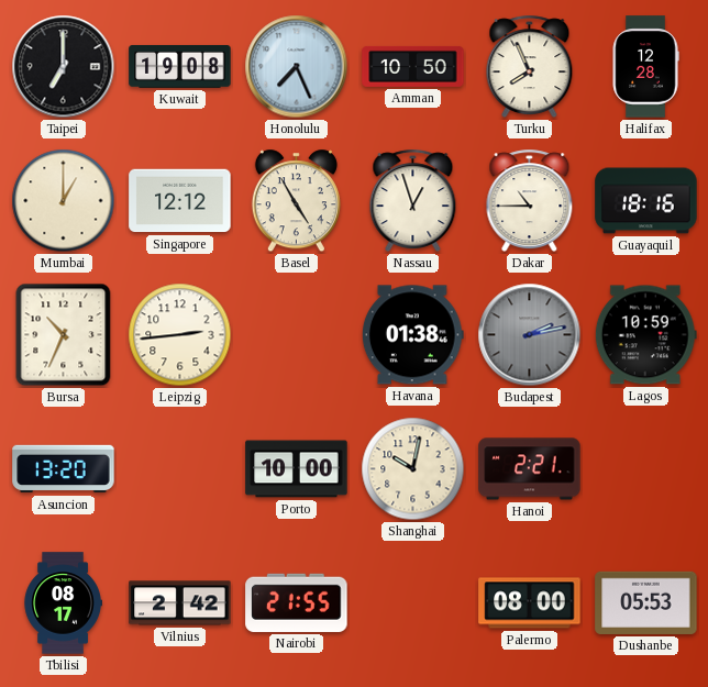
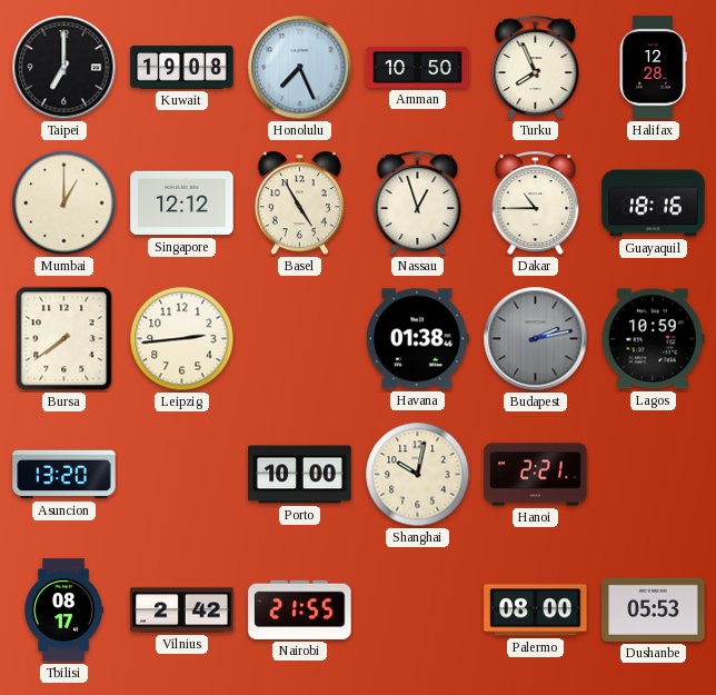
Bursa: 10:34 -> 7:39 (64, 339)
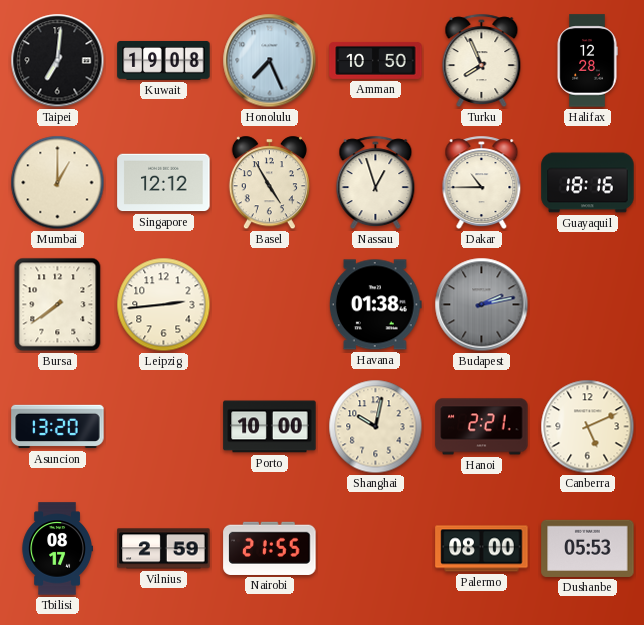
Taipei: 7:00 -> 7:01 (58, 61)
Lagos: 10:59 -> none (653, 339)
Canberra: none -> 5:11 (588, 427)
Vilnius: 2:42 -> 2:59 (164, 549)
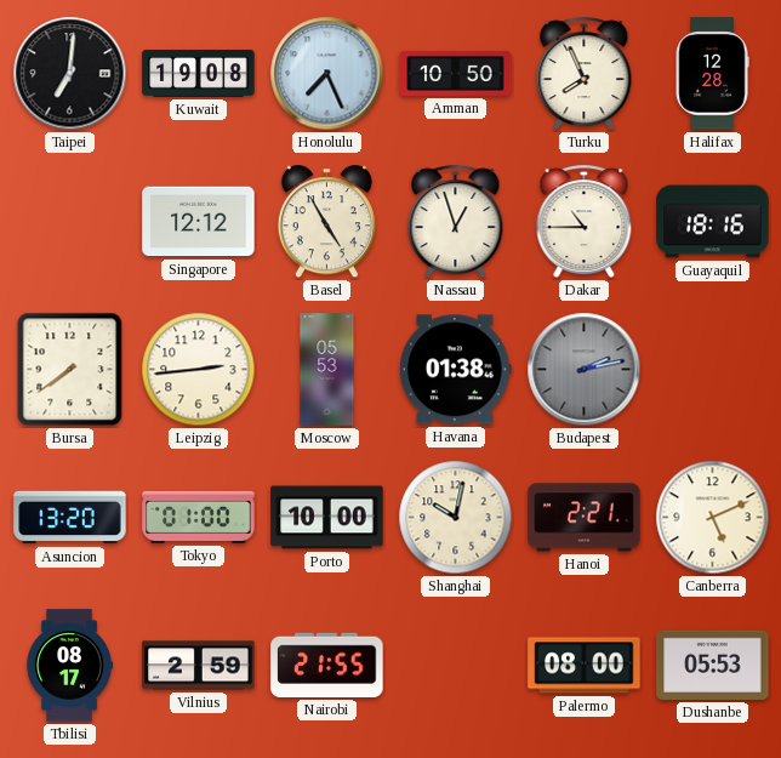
Mumbai: 1:00 -> none (58, 183)
Moscow: none -> 05:53 (327, 370)
Tokyo: none -> 01:00 (199, 517)
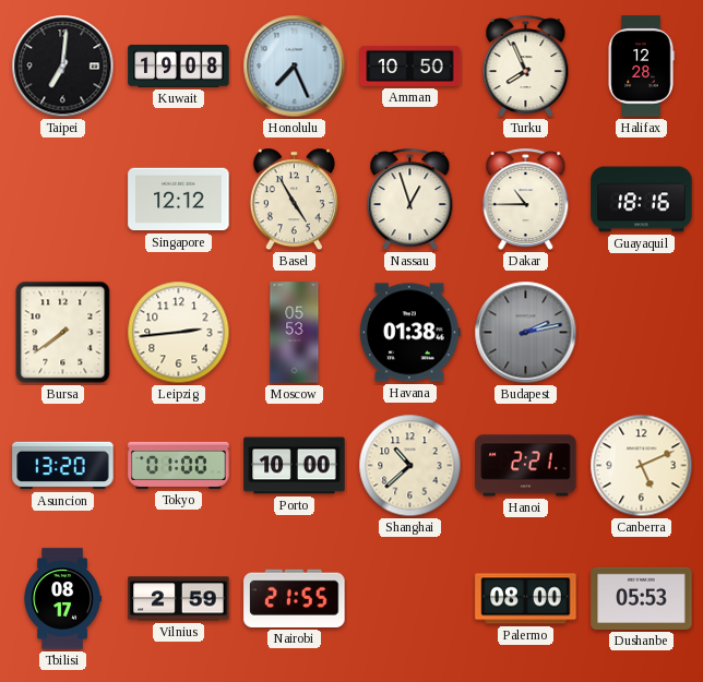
Shanghai: 10:02 -> 10:38 (410, 466)
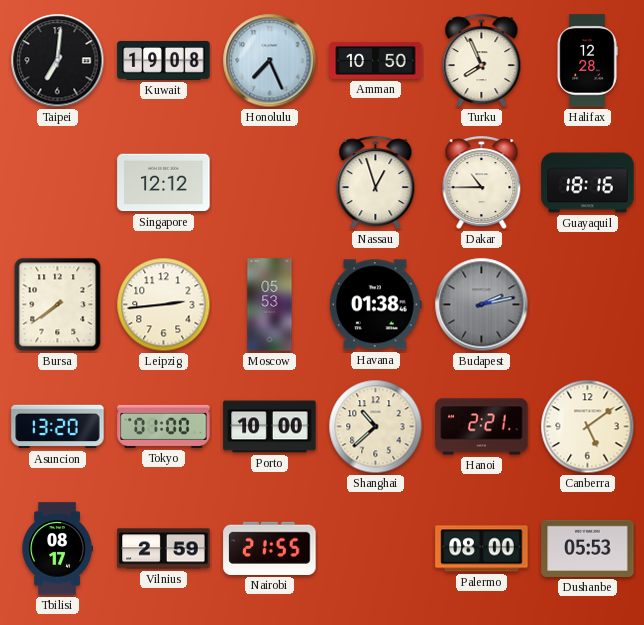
Basel: 4:55 -> none (294, 200)
Canberra: 5:11 -> 5:09 (588, 427)
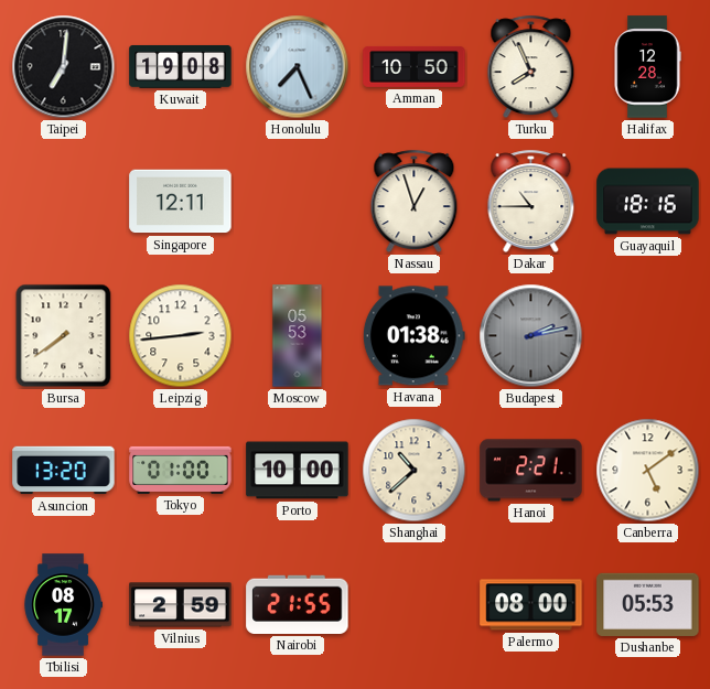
Singapore: 12:12 -> 12:11 (181, 202)
